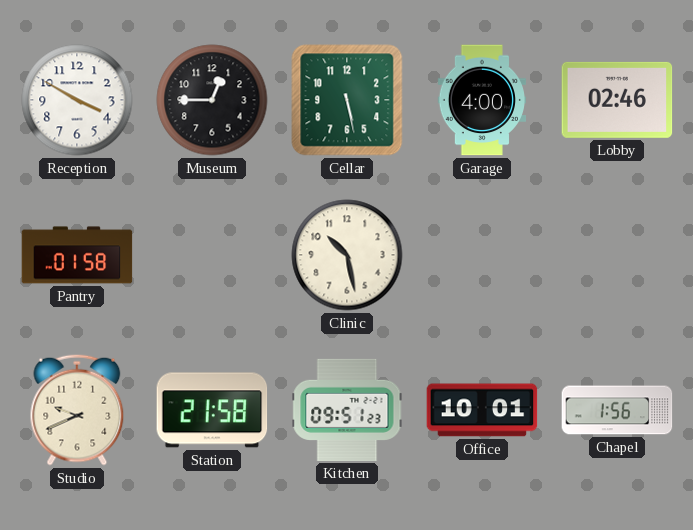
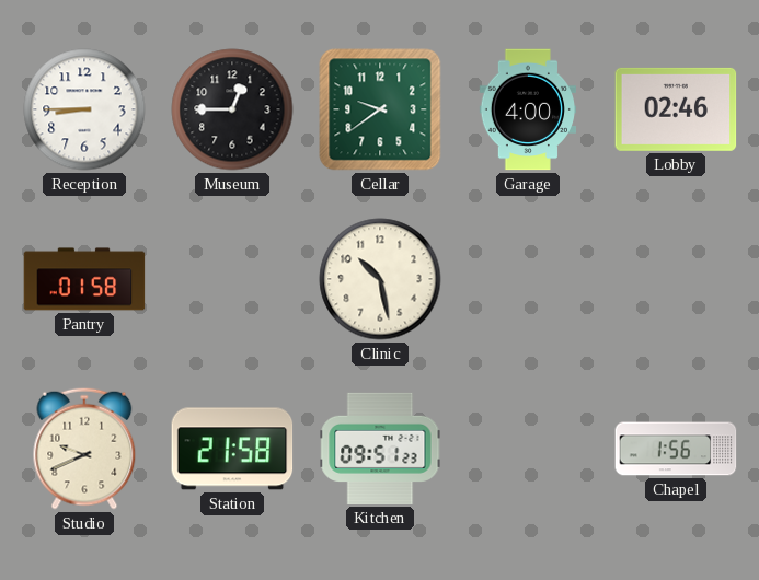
Reception: 3:50 -> 8:45 (84, 109)
Cellar: 5:28 -> 9:39 (380, 109)
Office: 10:01 -> none (482, 410)
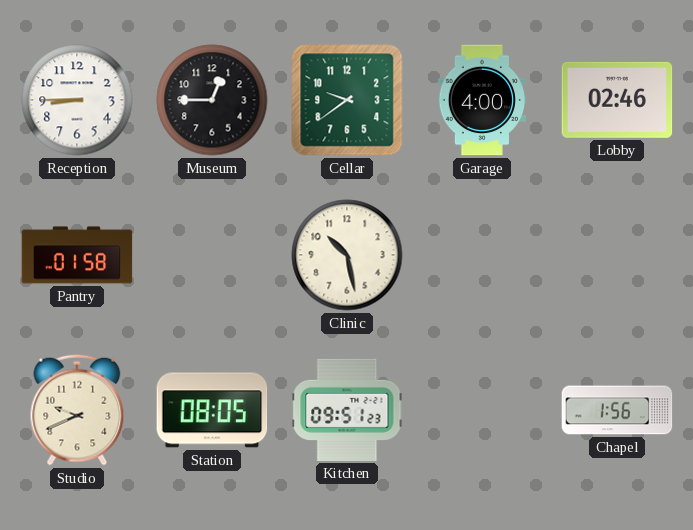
Station: 21:58 -> 08:05 (212, 410)
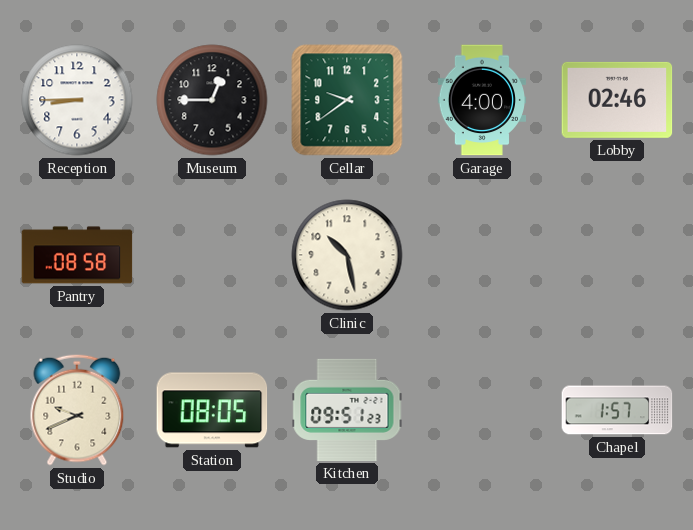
Pantry: 01:58 -> 08:58 (77, 255)
Chapel: 1:56 -> 1:57 (617, 410)
